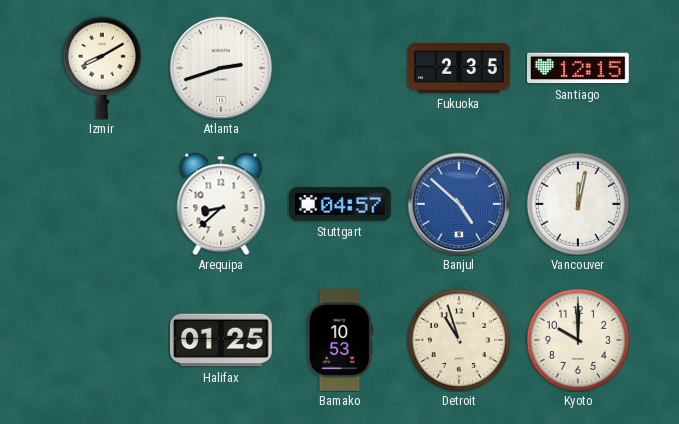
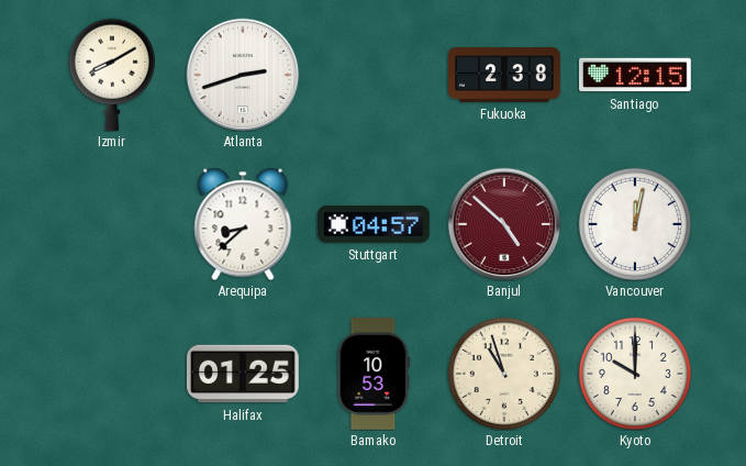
Fukuoka: 2:35 -> 2:38 (504, 75)
Banjul dial: blue -> burgundy (504, 224)
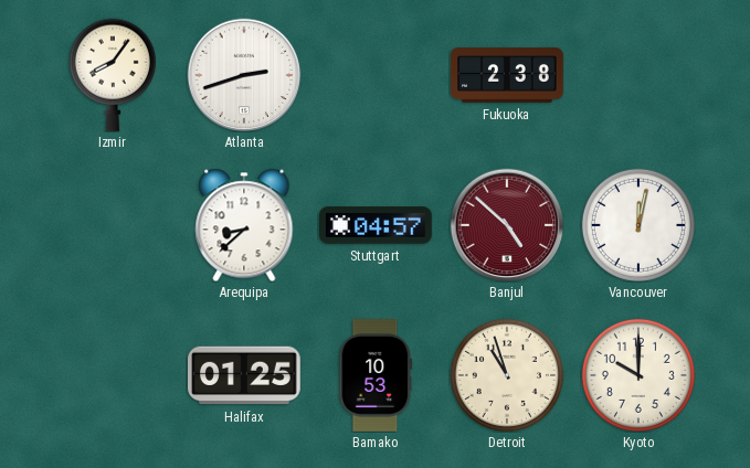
Izmir: 8:10 -> 8:06 (113, 75)
Santiago: 12:15 -> none (636, 75)
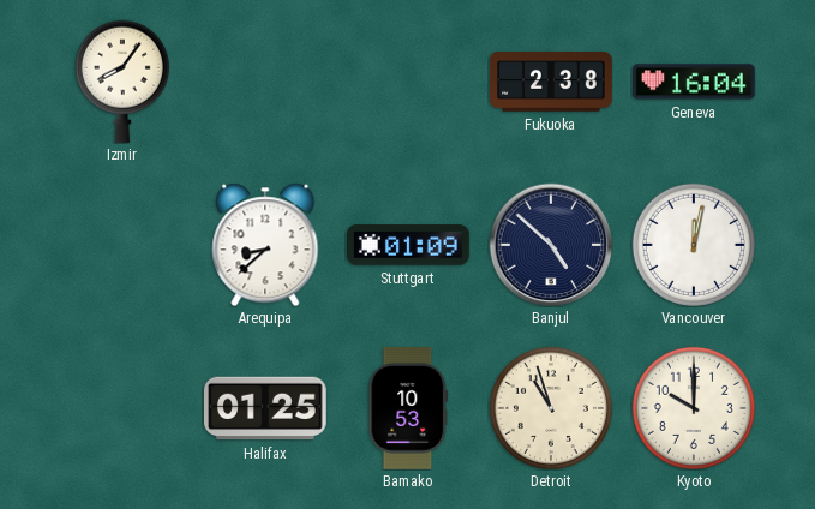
Atlanta: 2:42 -> none (244, 75)
Geneva: none -> 16:04 (695, 82)
Stuttgart: 04:57 -> 01:09 (409, 245)
Banjul dial: burgundy -> navy (551, 245)
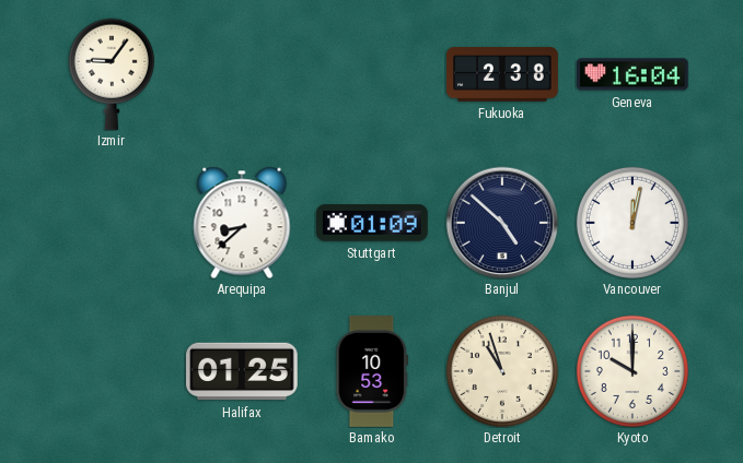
Izmir: 8:06 -> 9:06 (112, 74)
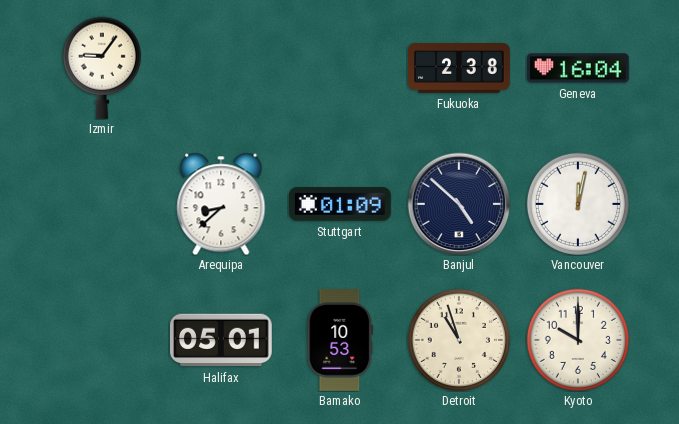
Halifax: 01:25 -> 05:01 (222, 340)
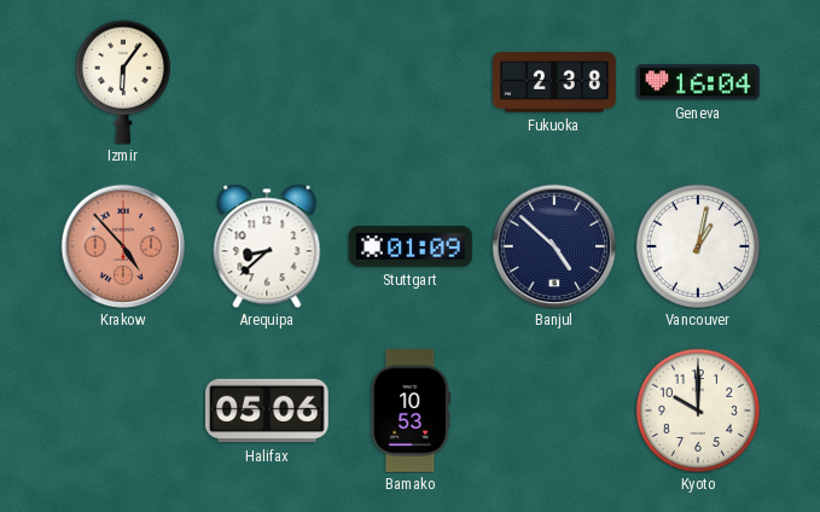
Izmir: 9:06 -> 6:06 (123, 82)
Krakow: none -> 4:53 (123, 246)
Vancouver: 12:02 -> 1:02 (698, 246)
Halifax: 05:01 -> 05:06 (268, 411)
Detroit: 10:57 -> none (459, 340)
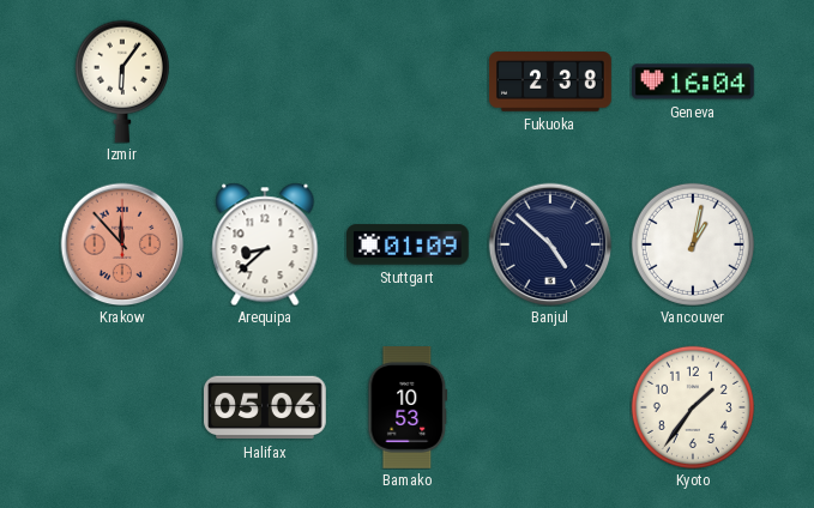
Krakow: 4:53 -> 11:53 (122, 244)
Kyoto: 10:00 -> 1:36 (693, 407)
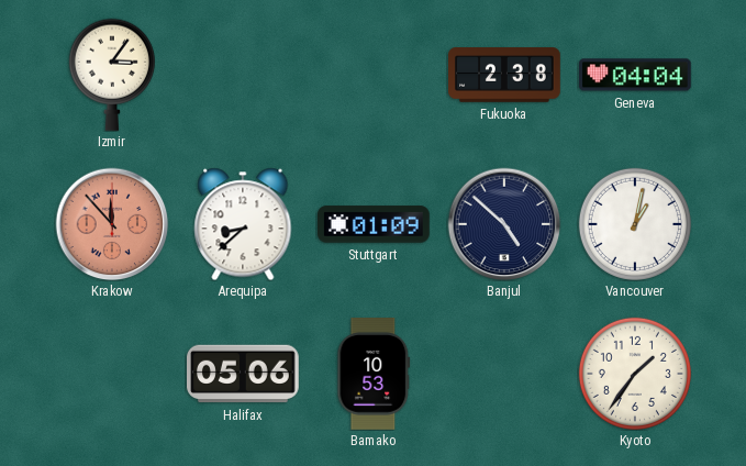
Izmir: 6:06 -> 3:06 (112, 75)
Geneva: 16:04 -> 04:04 (636, 75)
